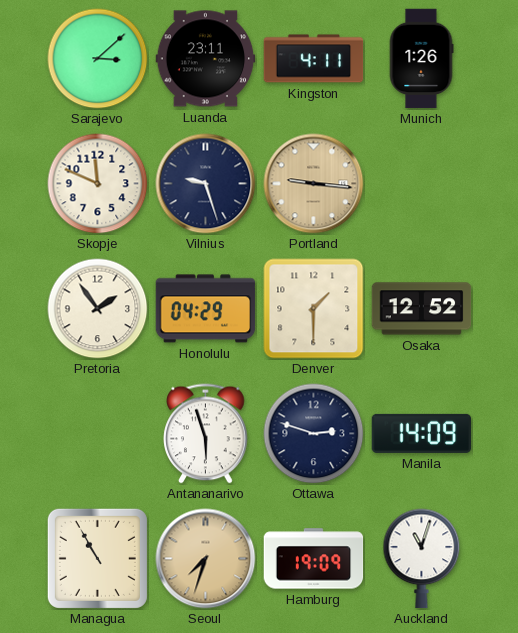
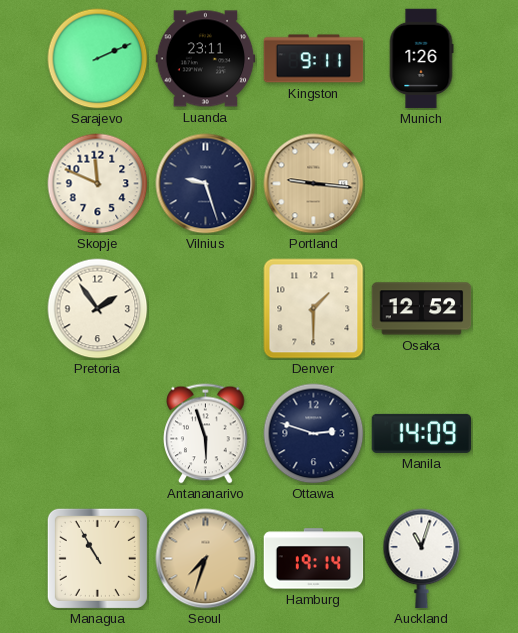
Sarajevo: 3:08 -> 2:11 (98, 59)
Kingston: 4:11 -> 9:11 (314, 59)
Honolulu: 04:29 -> none (206, 309)
Hamburg: 19:09 -> 19:14 (314, 559)
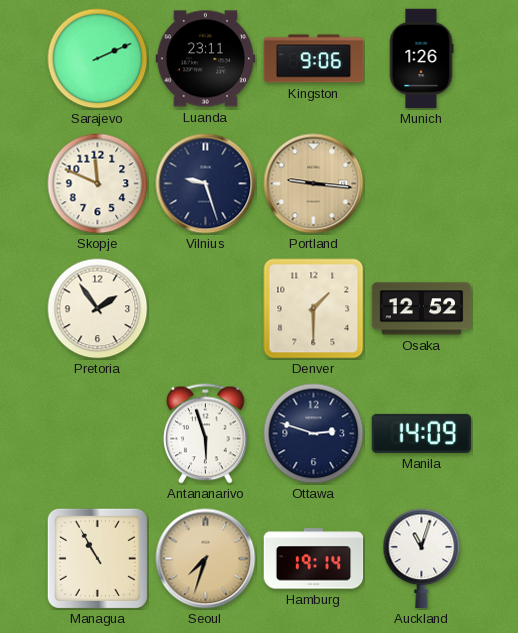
Kingston: 9:11 -> 9:06 (314, 59)
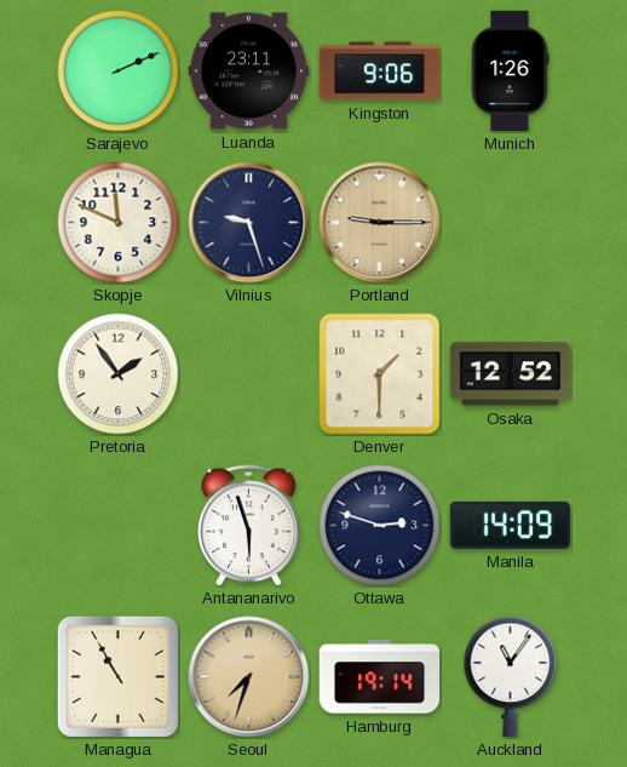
Portland: 9:16 -> 9:15 (380, 223)
Auckland: 11:03 -> 11:06 (511, 677)
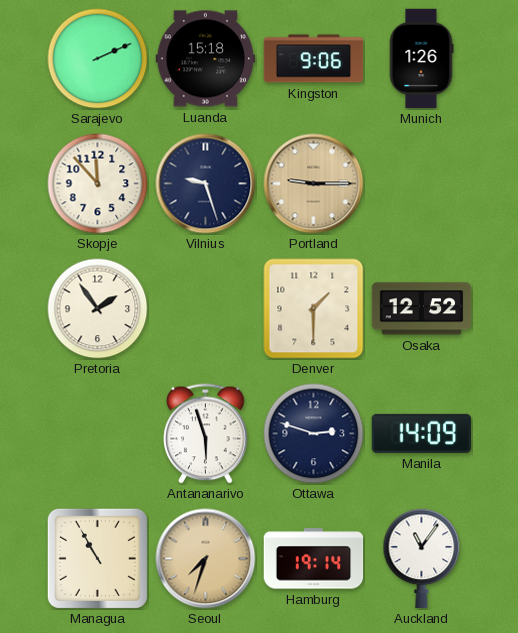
Luanda: 23:11 -> 15:18 (206, 59)
Skopje: 11:49 -> 11:53 (98, 184)
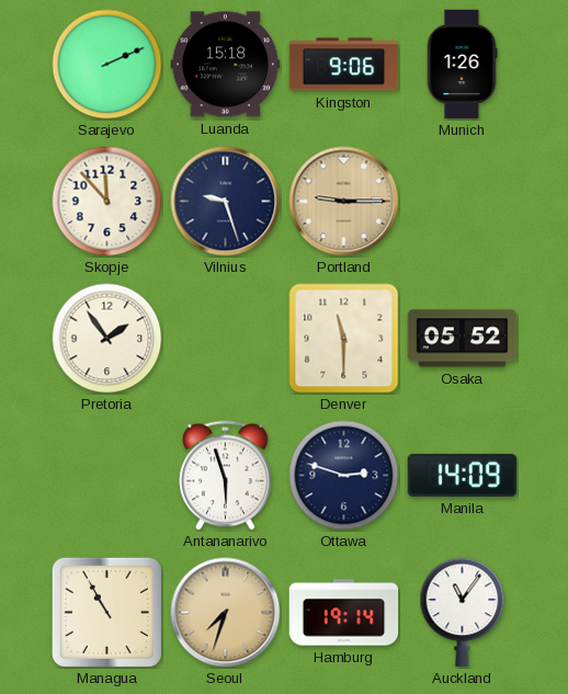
Denver: 1:30 -> 11:30 (344, 339)
Osaka: 12:52 -> 05:52 (463, 339)
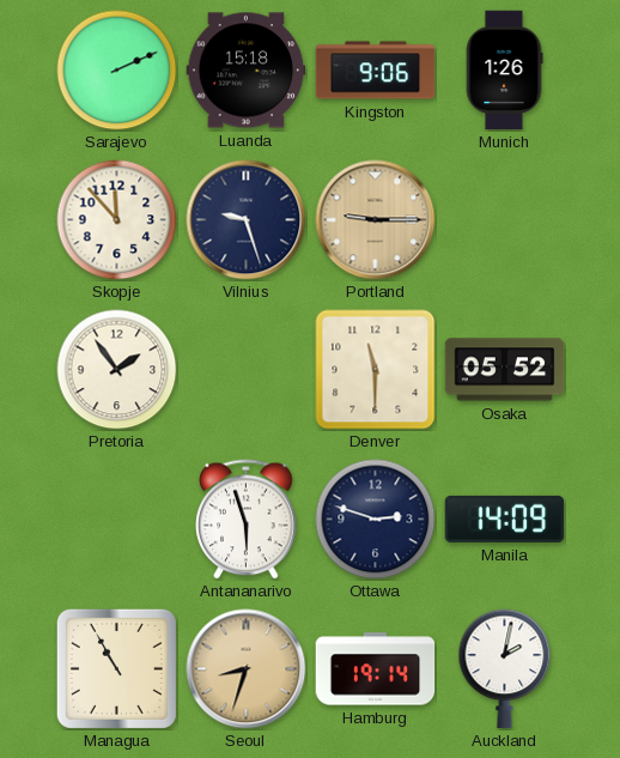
Seoul: 7:33 -> 8:33 (247, 669)
Auckland: 11:06 -> 2:02 (505, 669)
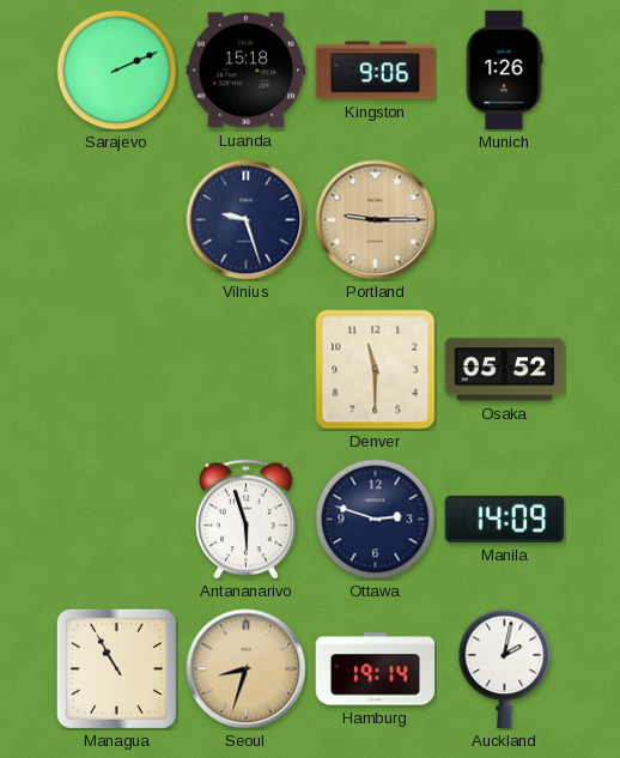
Skopje: 11:53 -> none (117, 220)
Pretoria: 1:54 -> none (117, 370)
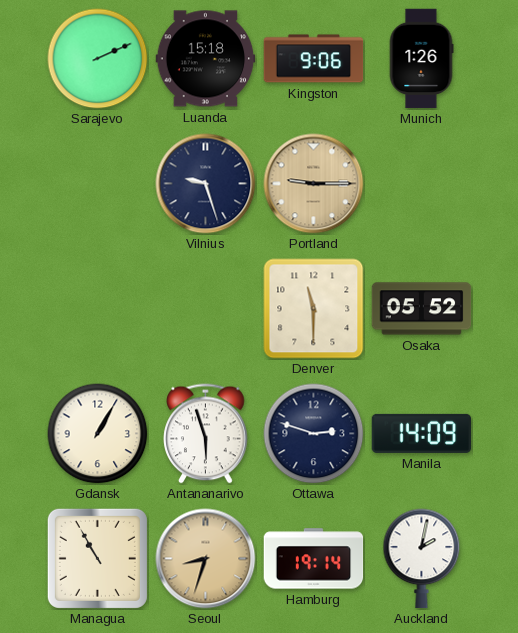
Gdansk: none -> 1:05 (98, 434)
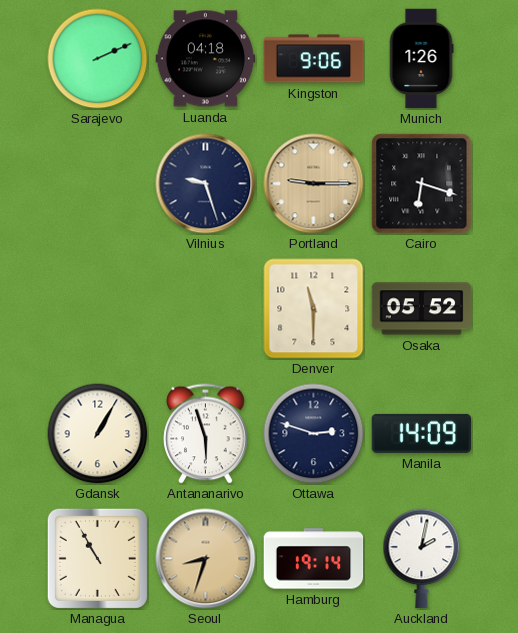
Luanda: 15:18 -> 04:18 (206, 59)
Cairo: none -> 6:18 (422, 184)
